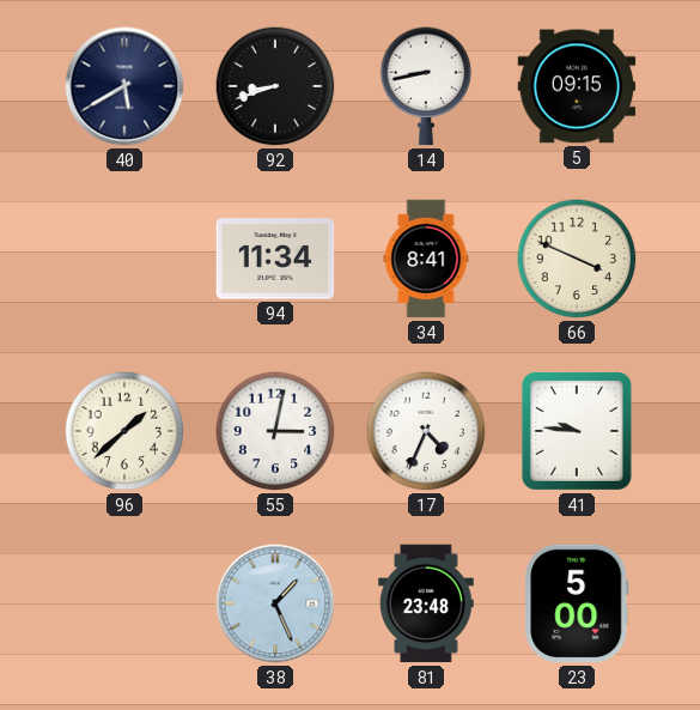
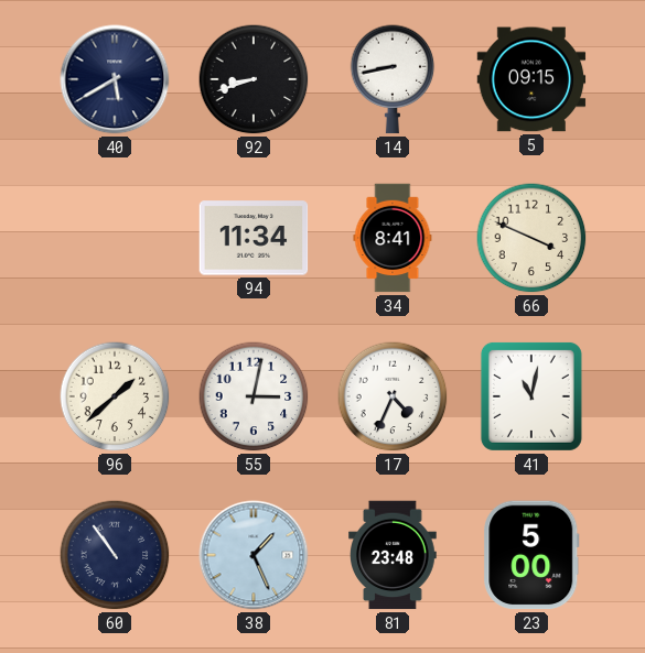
41: 9:46 -> 11:02 (531, 396)
60: none -> 10:54 (115, 555)
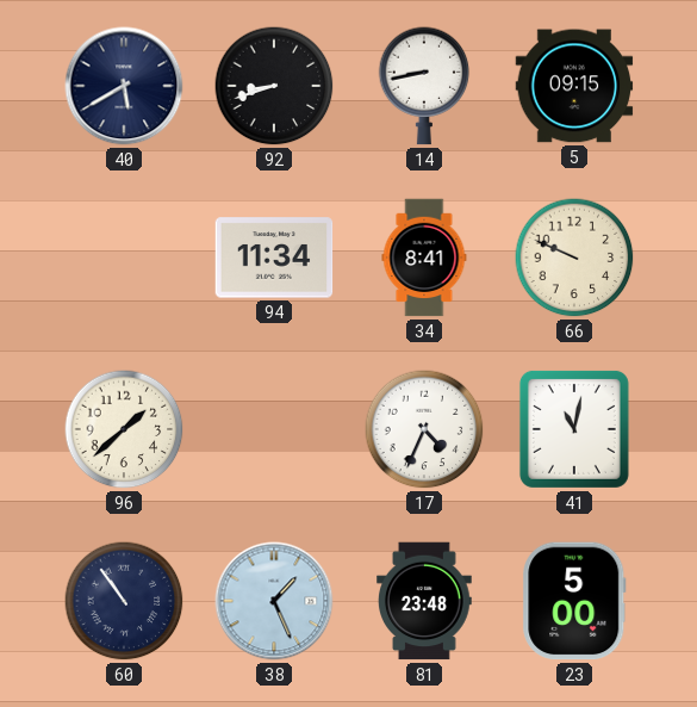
66: 3:49 -> 9:49 (574, 258)
55: 3:02 -> none (254, 396)
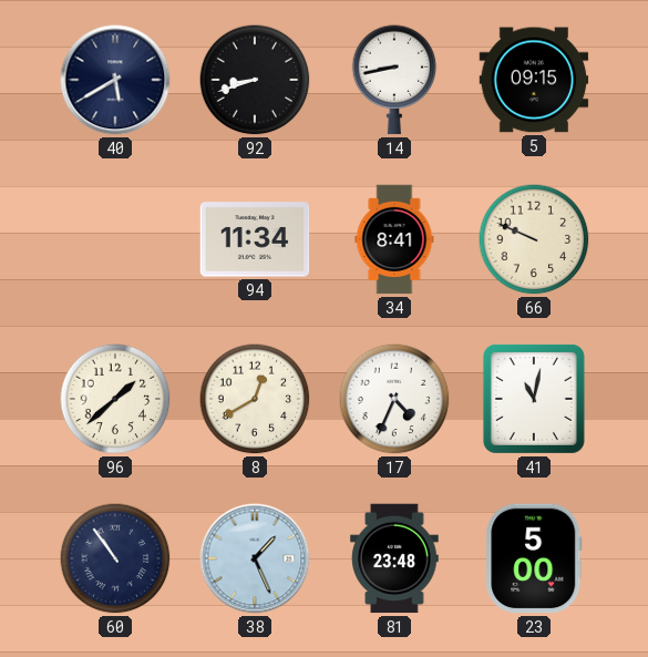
8: none -> 12:40 (255, 399)
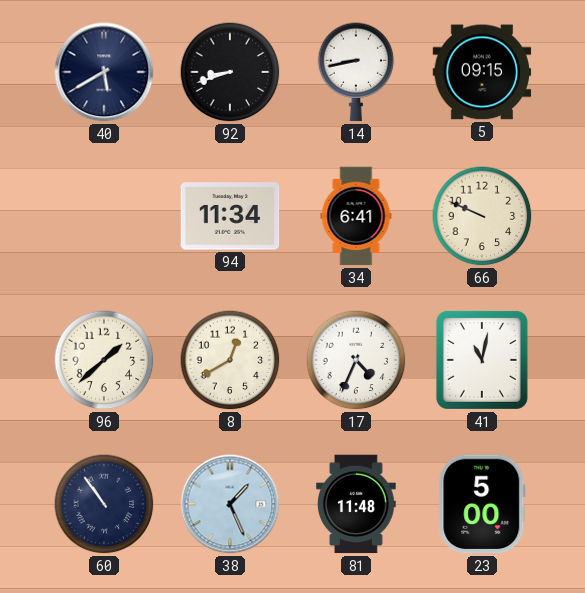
34: 8:41 -> 6:41 (356, 216)
81: 23:48 -> 11:48 (357, 504)
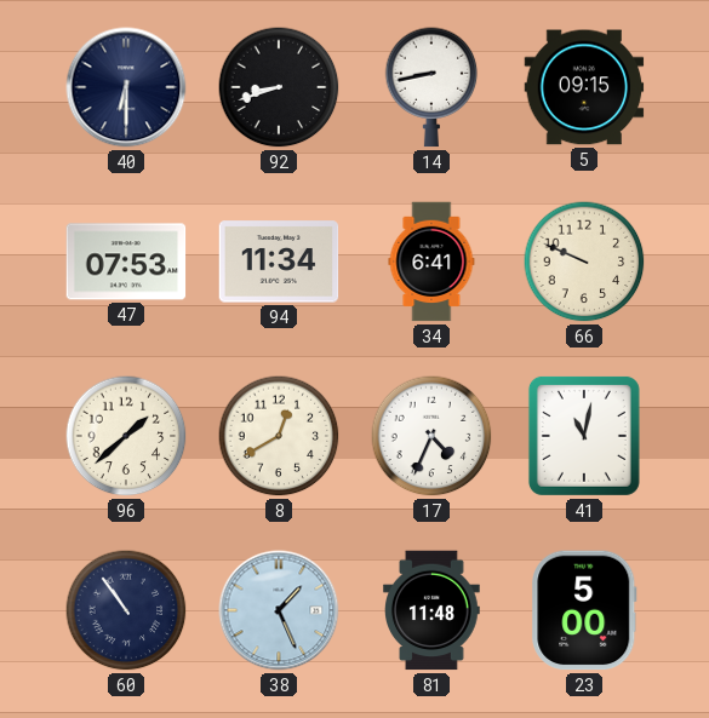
40: 5:40 -> 6:30 (126, 87)
47: none -> 07:53 (126, 262)
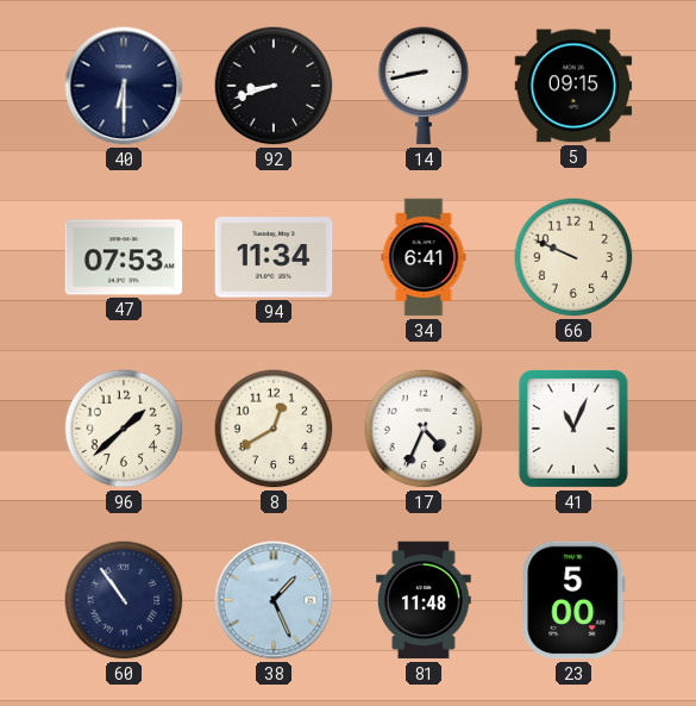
41: 11:02 -> 11:04 (573, 429)
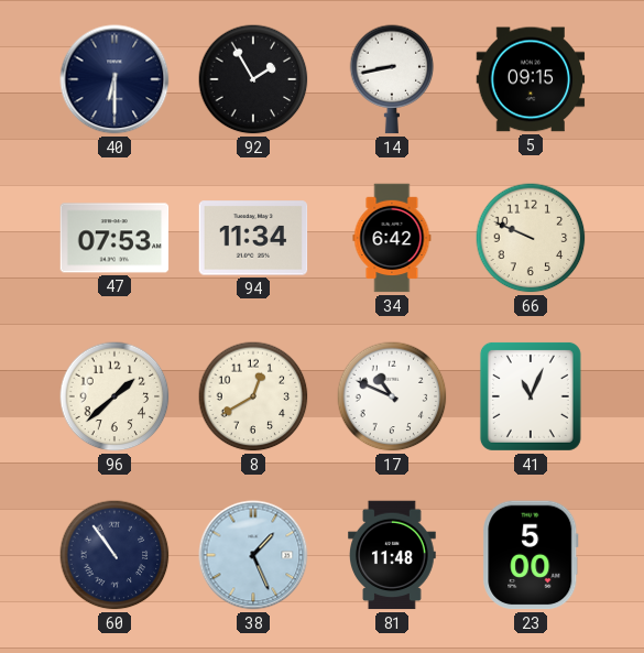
92: 8:42 -> 1:55 (253, 79)
34: 6:41 -> 6:42 (392, 238)
17: 4:34 -> 10:49 (392, 396)
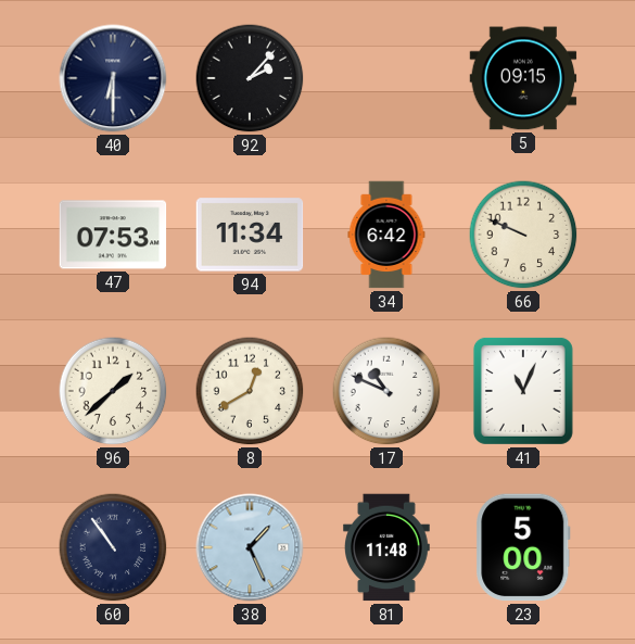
92: 1:55 -> 2:07 (250, 78)
14: 8:43 -> none (392, 79)
